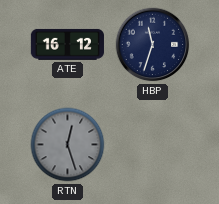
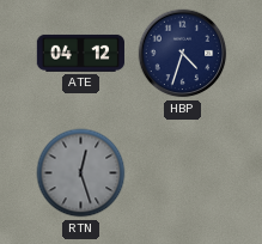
ATE: 16:12 -> 04:12 (80, 53)
HBP: 11:33 -> 4:33 (183, 54)
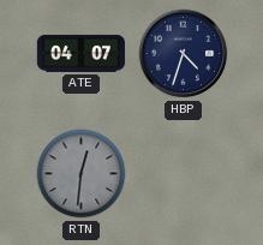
ATE: 04:12 -> 04:07 (80, 53)
RTN: 12:27 -> 12:31 (82, 174)
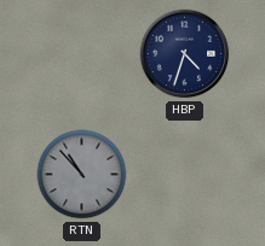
ATE: 04:07 -> none (80, 53)
RTN: 12:31 -> 10:53 (82, 175)
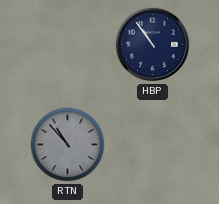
HBP: 4:33 -> 10:54 (153, 45)
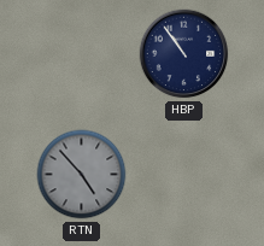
RTN: 10:53 -> 4:53 (82, 175)
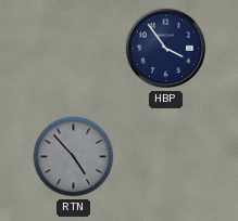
HBP: 10:54 -> 3:54 (166, 49)
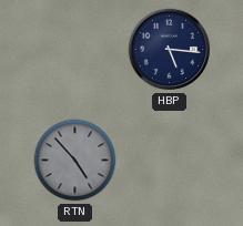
HBP: 3:54 -> 5:16 (170, 50)
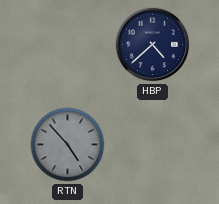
HBP: 5:16 -> 4:38 (153, 45)
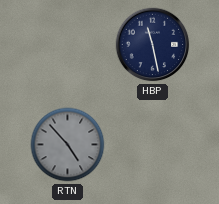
HBP: 4:38 -> 11:28 (153, 45)
